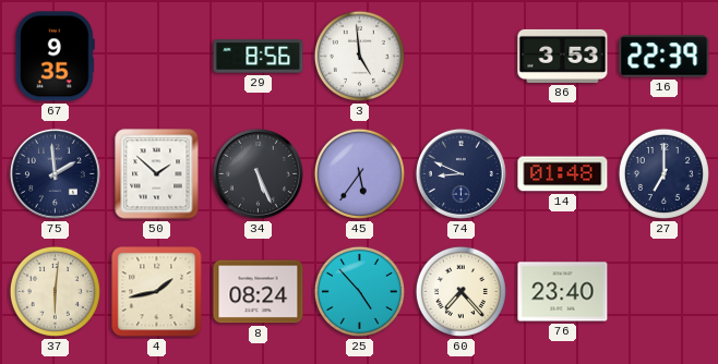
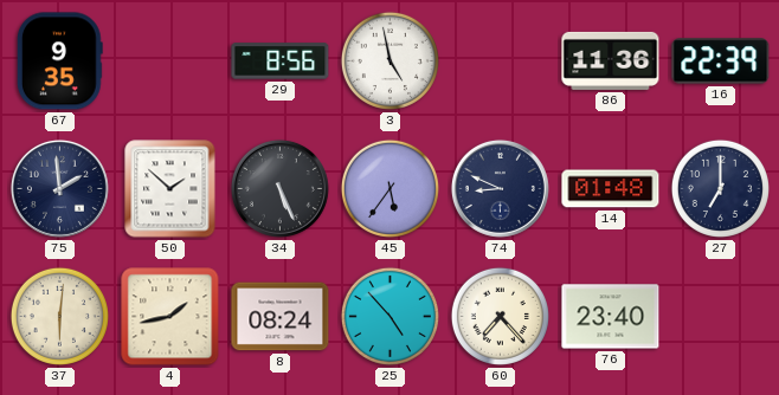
3: 4:59 -> 4:58 (389, 60)
86: 3:53 -> 11:36 (611, 60)
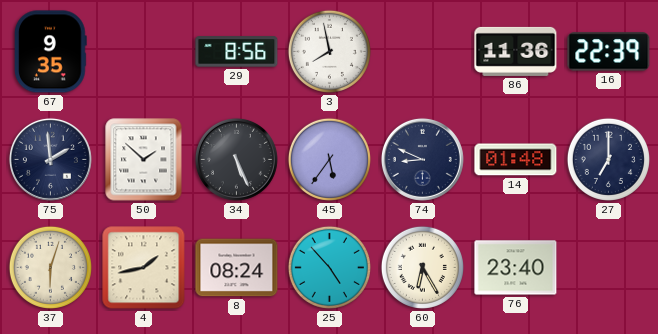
3: 4:58 -> 7:58 (329, 51)
37: 6:01 -> 6:03 (50, 267)
60: 7:23 -> 6:25 (422, 267)
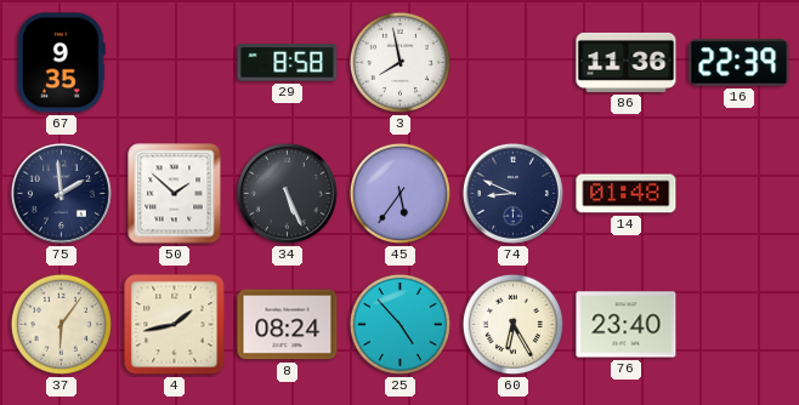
29: 8:56 -> 8:58 (288, 63)
27: 7:00 -> none (608, 159)
37: 6:03 -> 6:06 (61, 324)
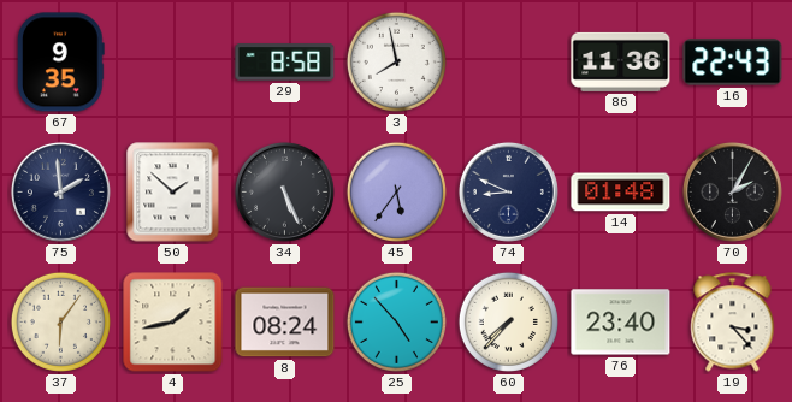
16: 22:39 -> 22:43 (733, 63)
70: none -> 2:05 (732, 191)
60: 6:25 -> 7:37 (508, 321)
19: none -> 3:23 (733, 323)
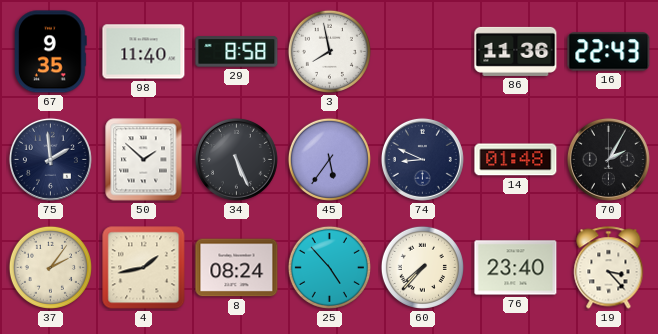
98: none -> 11:40 (144, 52)
37: 6:06 -> 2:06 (50, 267)
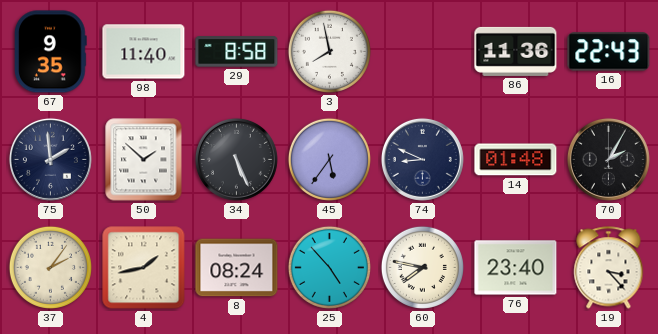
60: 7:37 -> 7:47 (422, 267)
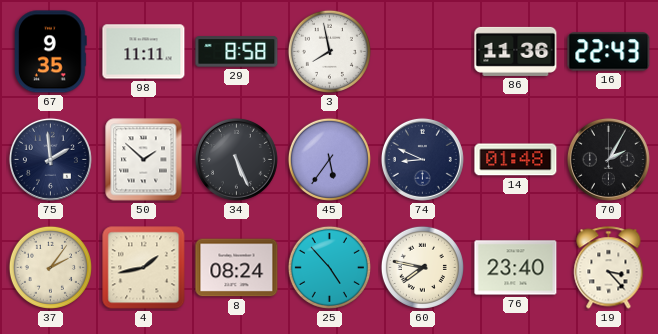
98: 11:40 -> 11:11 (144, 52)
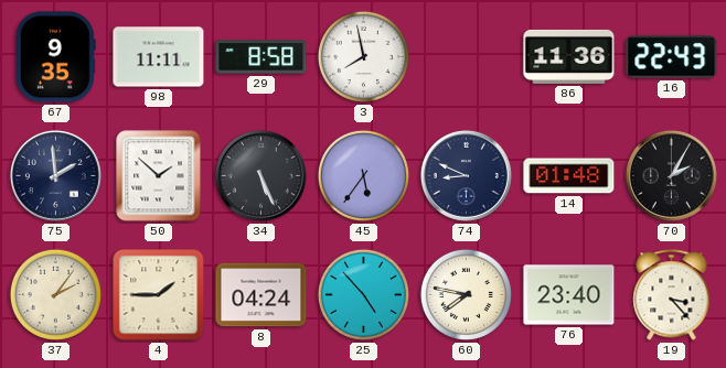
4: 1:43 -> 1:45 (159, 295)
8: 08:24 -> 04:24 (261, 295)
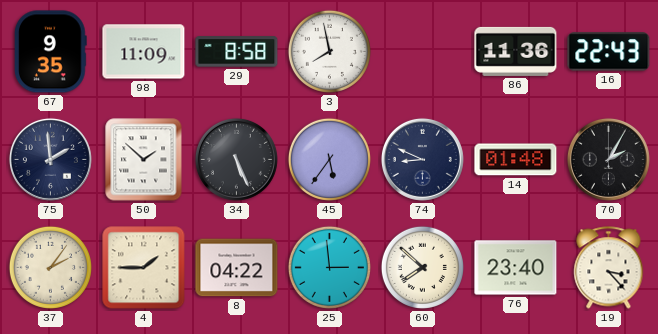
98: 11:11 -> 11:09 (144, 52)
8: 04:24 -> 04:22 (237, 268)
25: 4:53 -> 2:59 (329, 267)
60: 7:47 -> 7:52 (422, 267)
